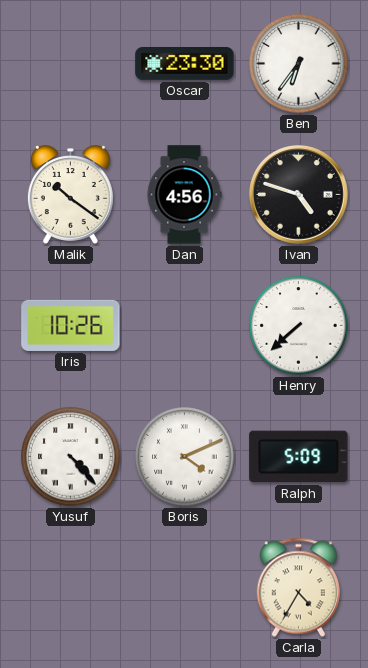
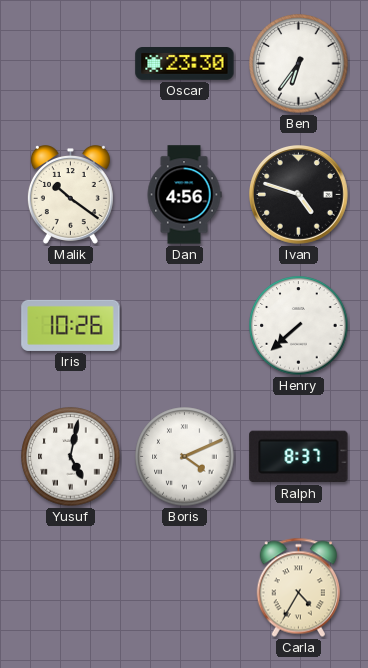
Yusuf: 4:23 -> 5:02 (71, 457)
Ralph: 5:09 -> 8:37 (299, 457)
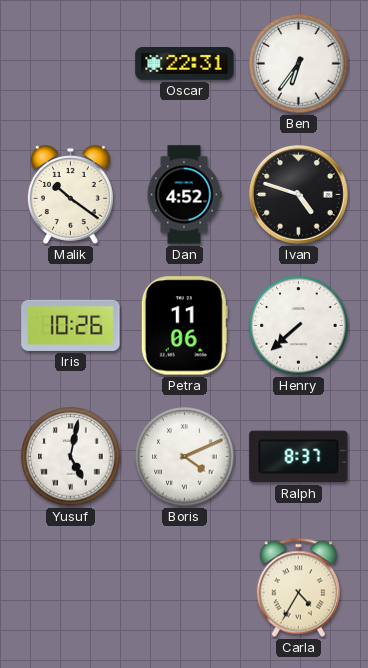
Oscar: 23:30 -> 22:31 (185, 64)
Dan: 4:56 -> 4:52 (184, 195)
Petra: none -> 11:06 (184, 326)
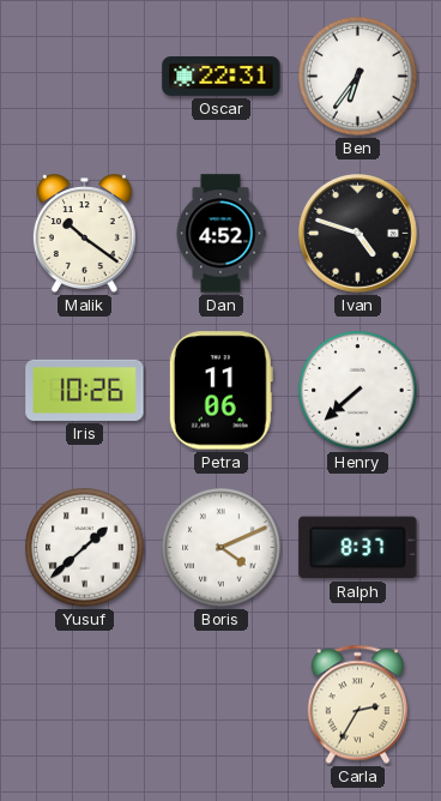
Yusuf: 5:02 -> 1:38 (85, 548)
Carla: 4:35 -> 2:35 (357, 705)
